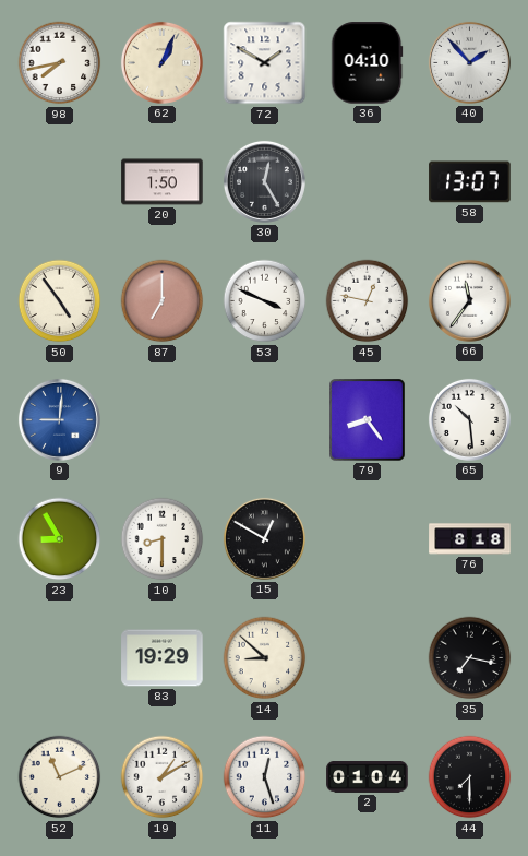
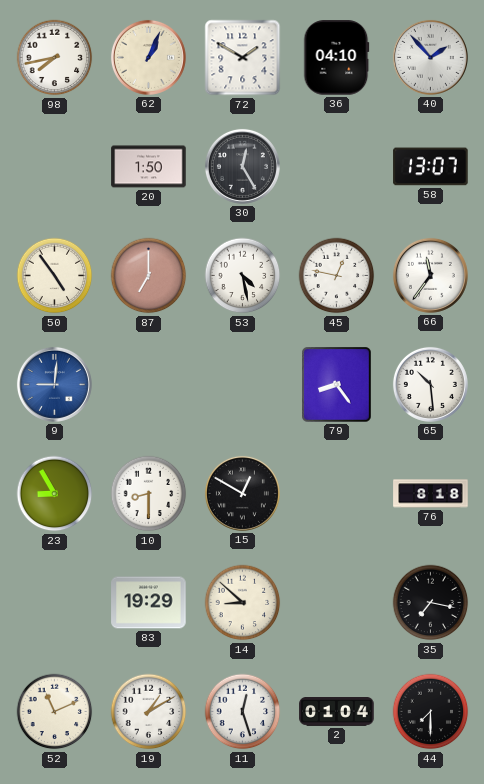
53: 3:49 -> 4:28 (243, 276)
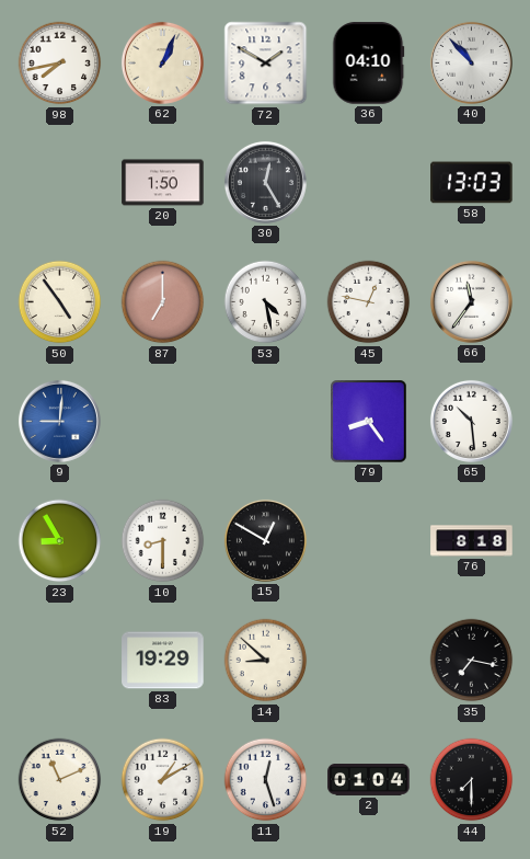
40: 1:53 -> 10:53 (471, 62)
58: 13:07 -> 13:03 (472, 183)
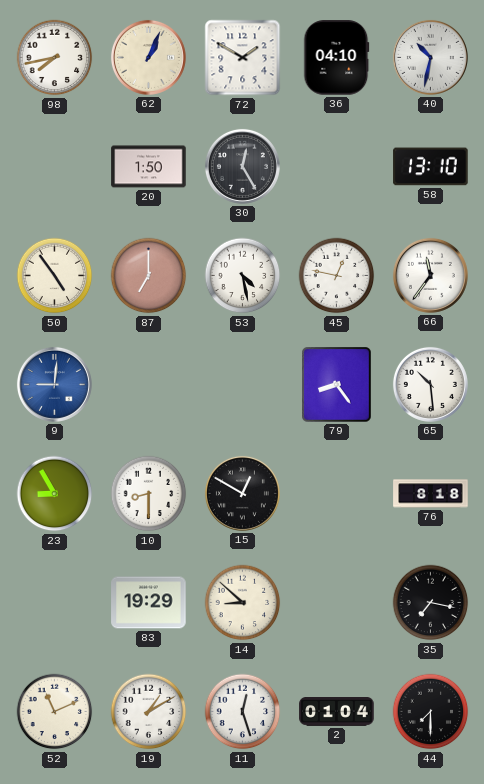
40: 10:53 -> 10:32 (430, 57)
58: 13:03 -> 13:10 (431, 167)
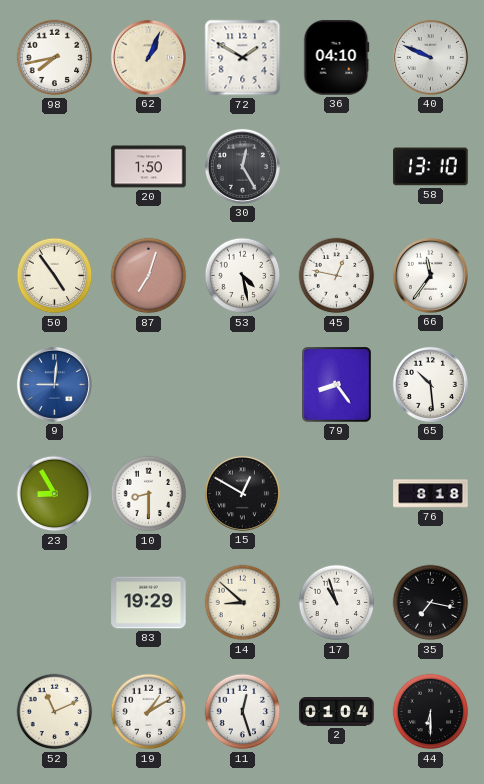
40: 10:32 -> 9:49 (430, 57)
87: 7:00 -> 7:03 (149, 276)
17: none -> 10:57 (337, 603)
44: 7:30 -> 6:30 (431, 712)
